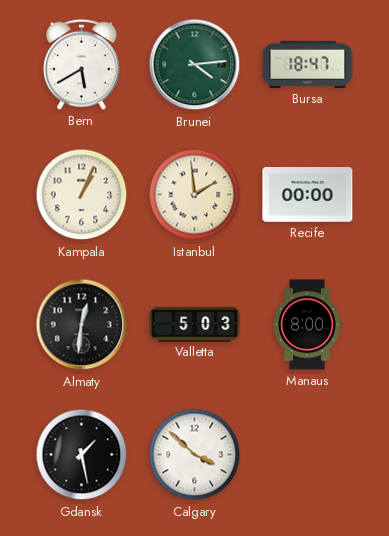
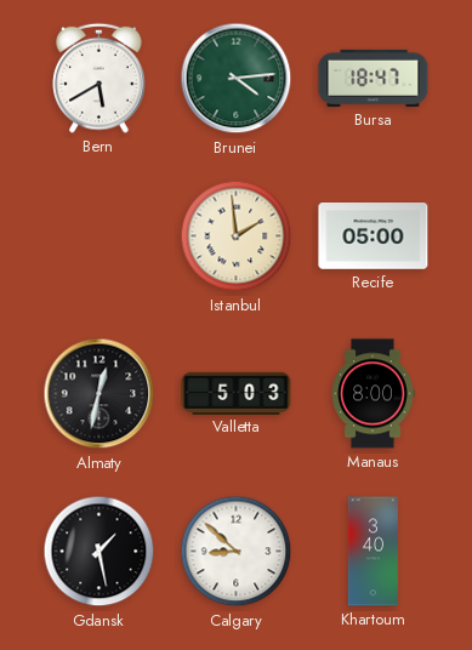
Kampala: 1:04 -> none (82, 195)
Recife: 00:00 -> 05:00 (374, 236)
Almaty: 12:31 -> 12:32 (99, 394)
Calgary: 3:52 -> 8:52 (237, 552)
Khartoum: none -> 3:40 (373, 552)
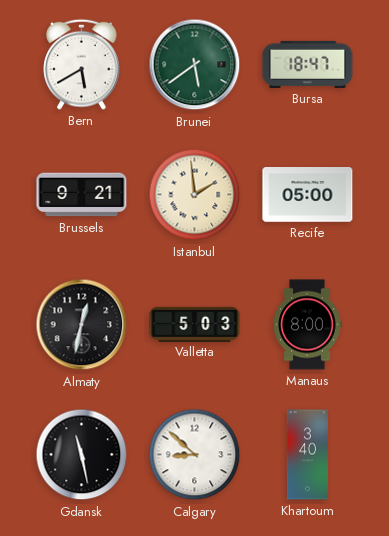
Brunei: 4:14 -> 5:39 (195, 65)
Brussels: none -> 9:21 (82, 195)
Gdansk: 1:28 -> 11:28 (82, 455)
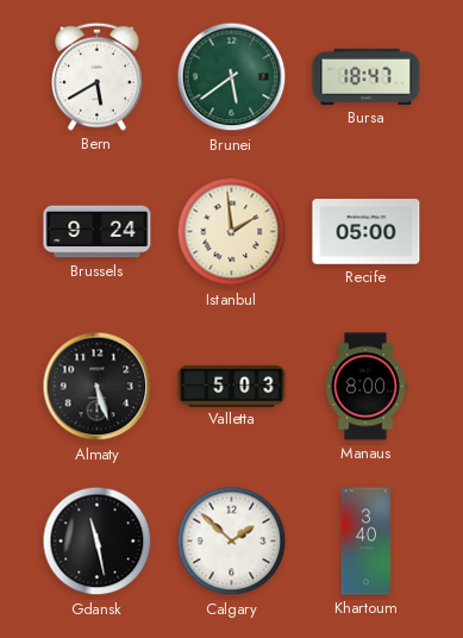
Brussels: 9:21 -> 9:24 (98, 232)
Almaty: 12:32 -> 5:27 (98, 387)
Calgary: 8:52 -> 1:52 (232, 542)
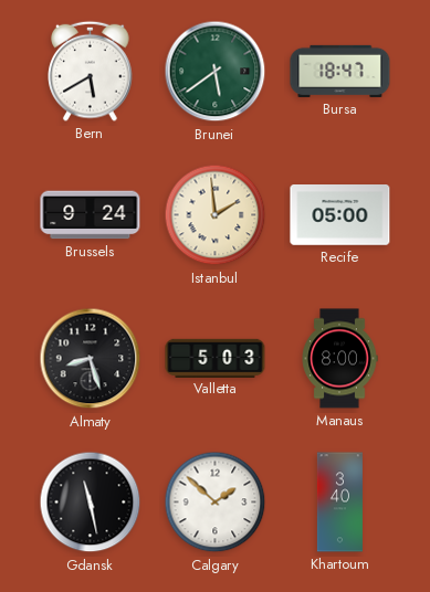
Almaty: 5:27 -> 8:27 (91, 359)
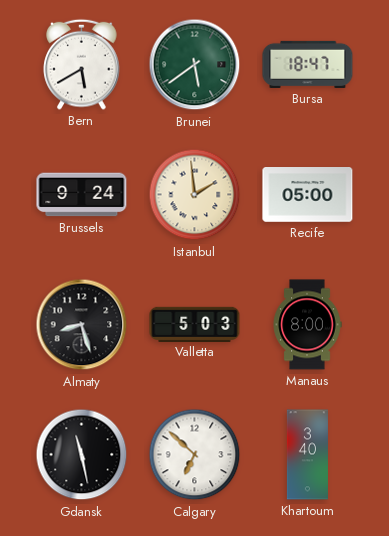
Calgary: 1:52 -> 6:52 (195, 455)
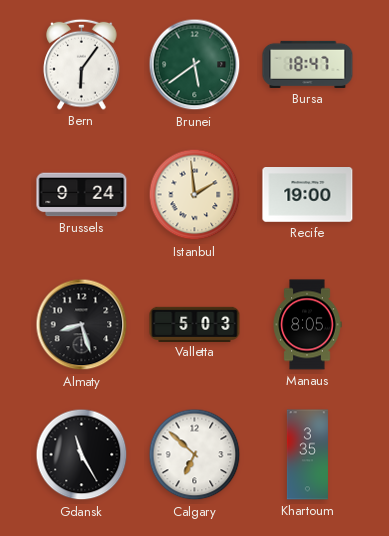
Bern: 5:40 -> 6:06 (82, 64)
Recife: 05:00 -> 19:00 (308, 195)
Manaus: 8:00 -> 8:05 (307, 325)
Gdansk: 11:28 -> 11:25 (82, 455)
Khartoum: 3:40 -> 3:35 (307, 455)
